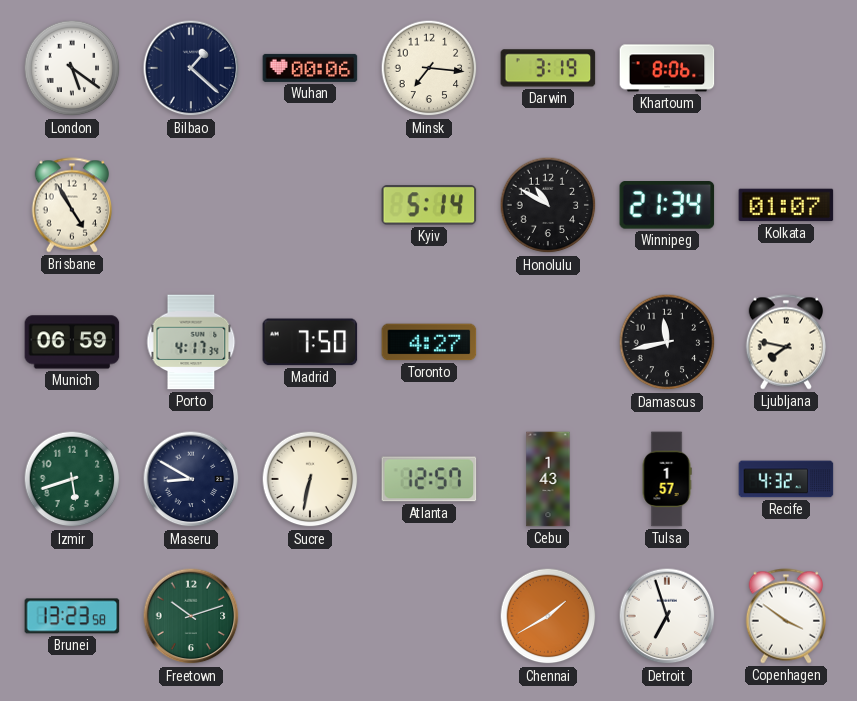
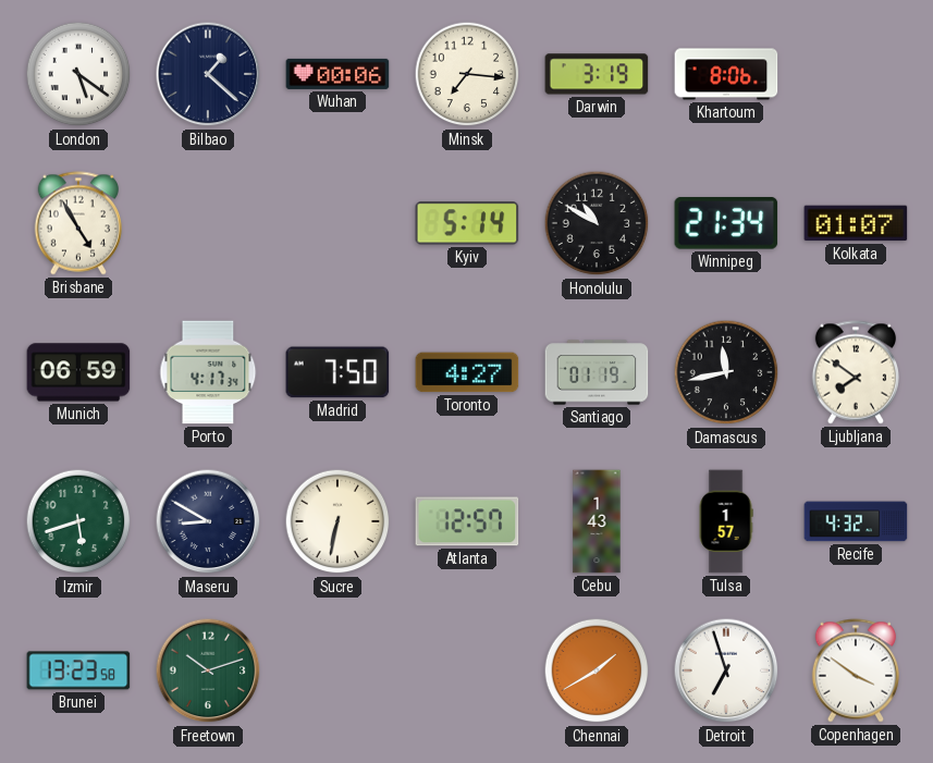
Santiago: none -> 01:19 (597, 372)
Ljubljana: 7:47 -> 7:51 (855, 372)
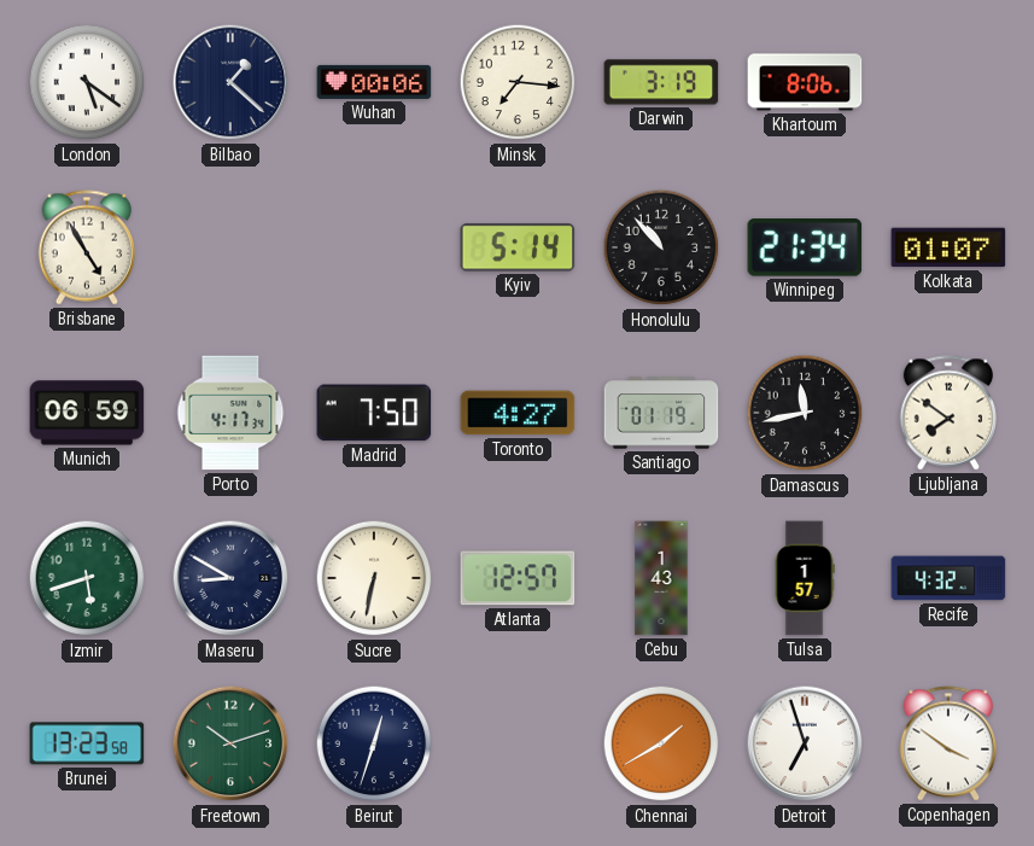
Honolulu: 10:50 -> 10:53 (661, 247)
Beirut: none -> 12:33 (374, 743)
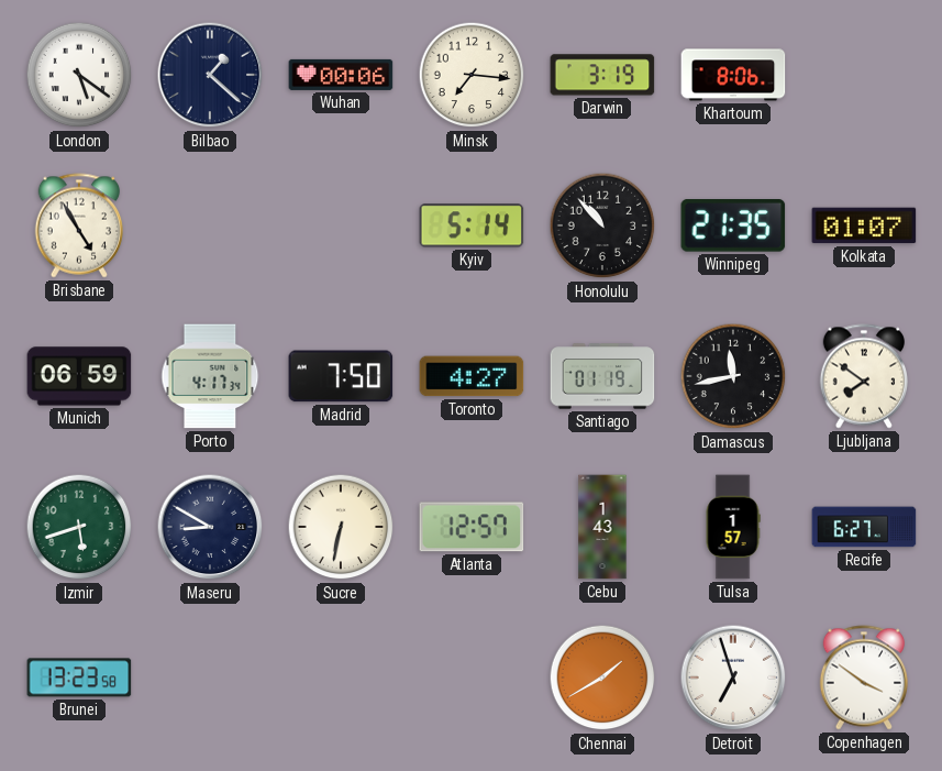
Winnipeg: 21:34 -> 21:35 (733, 227)
Recife: 4:32 -> 6:27 (864, 527)
Freetown: 10:12 -> none (230, 743)
Beirut: 12:33 -> none (374, 743)
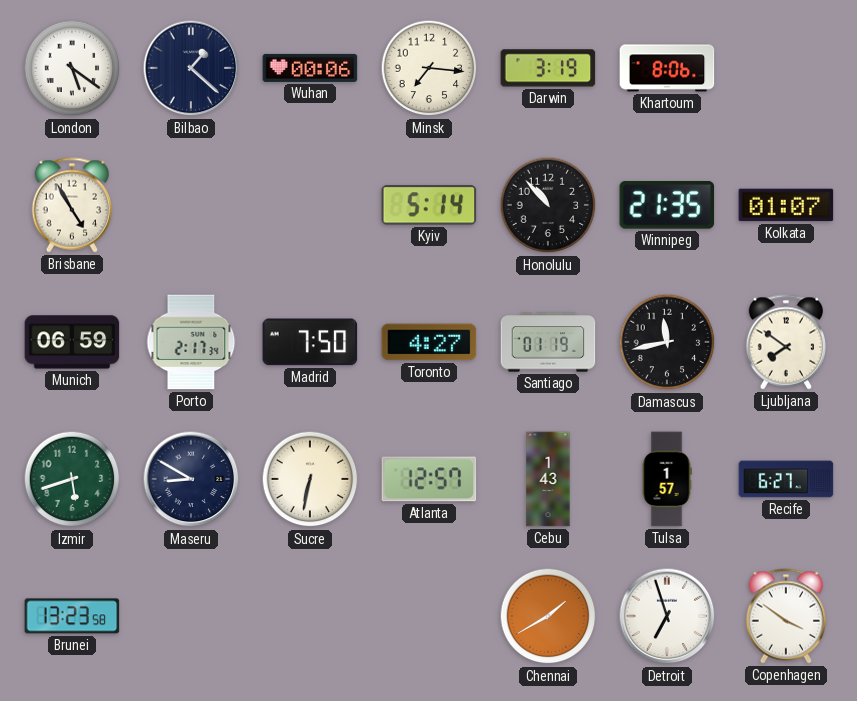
Porto: 4:17 -> 2:17 (191, 342)
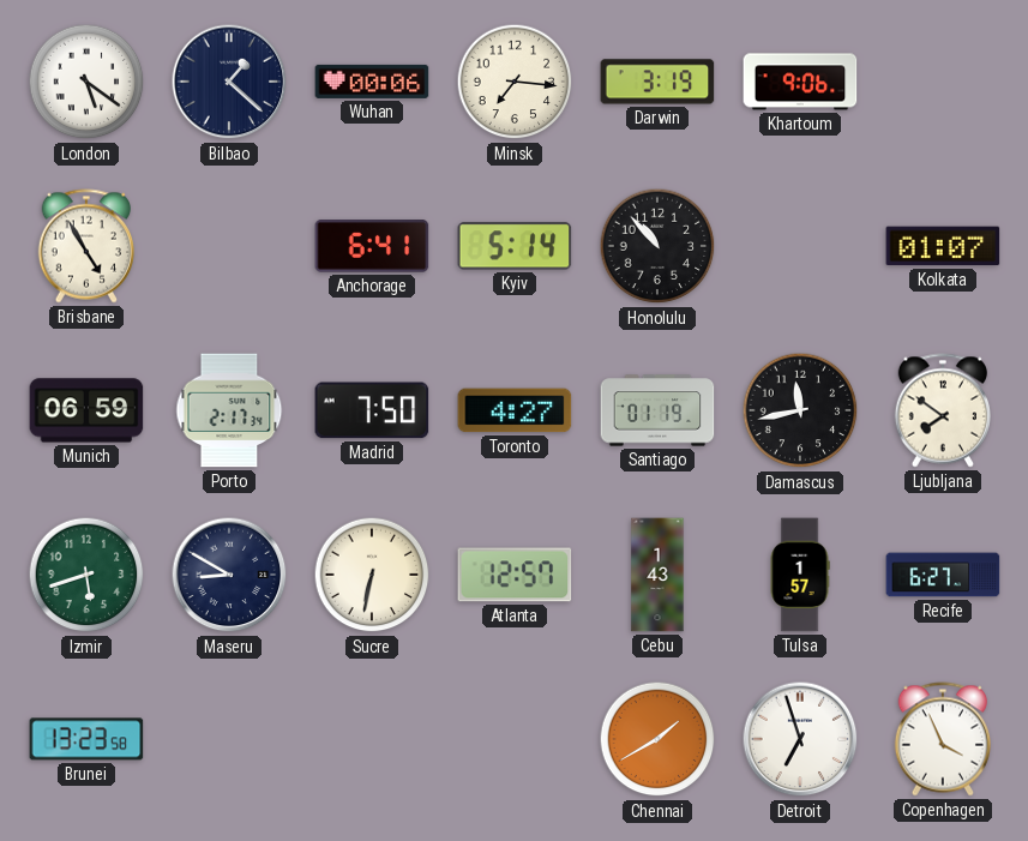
Khartoum: 8:06 -> 9:06 (800, 82)
Anchorage: none -> 6:41 (372, 246)
Winnipeg: 21:35 -> none (667, 206)
Copenhagen: 3:51 -> 3:56 (942, 739)
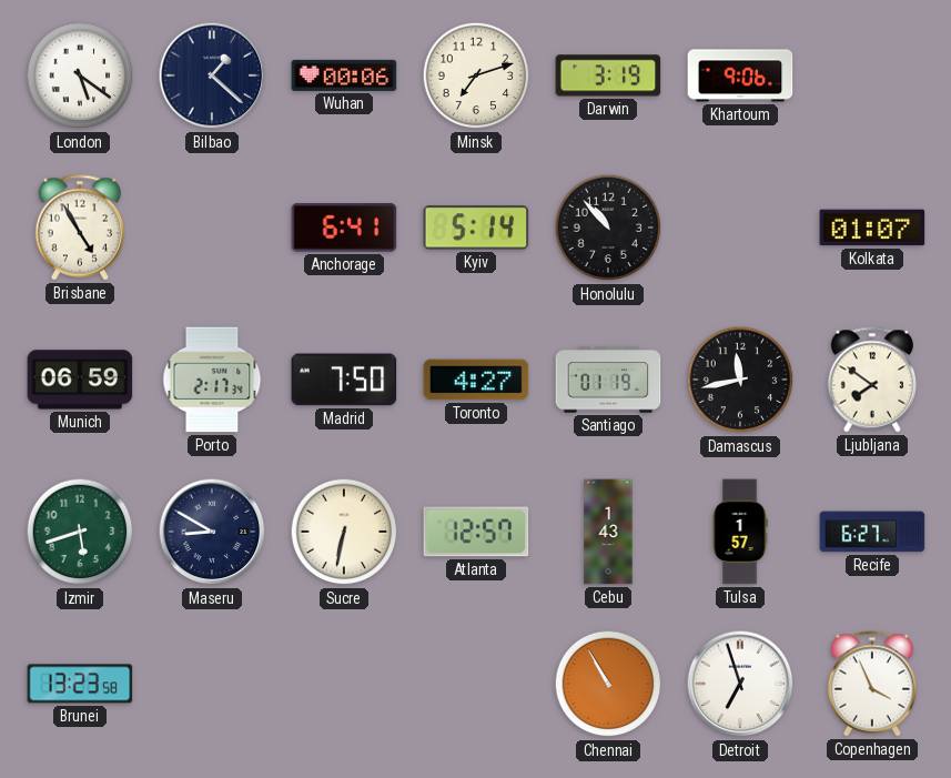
Minsk: 7:16 -> 7:12 (476, 75)
Chennai: 1:40 -> 10:55 (608, 684)
